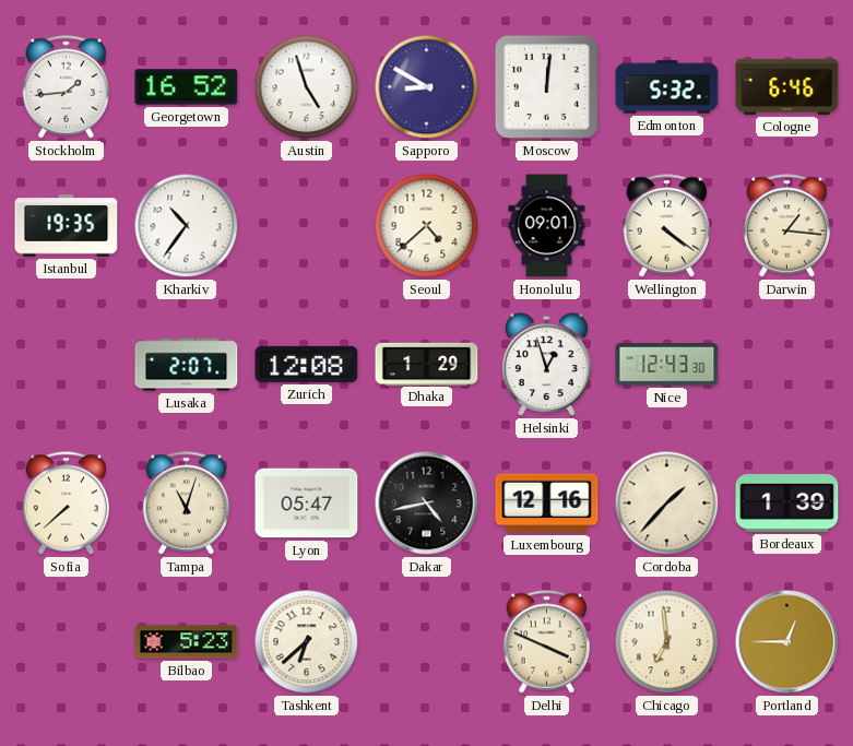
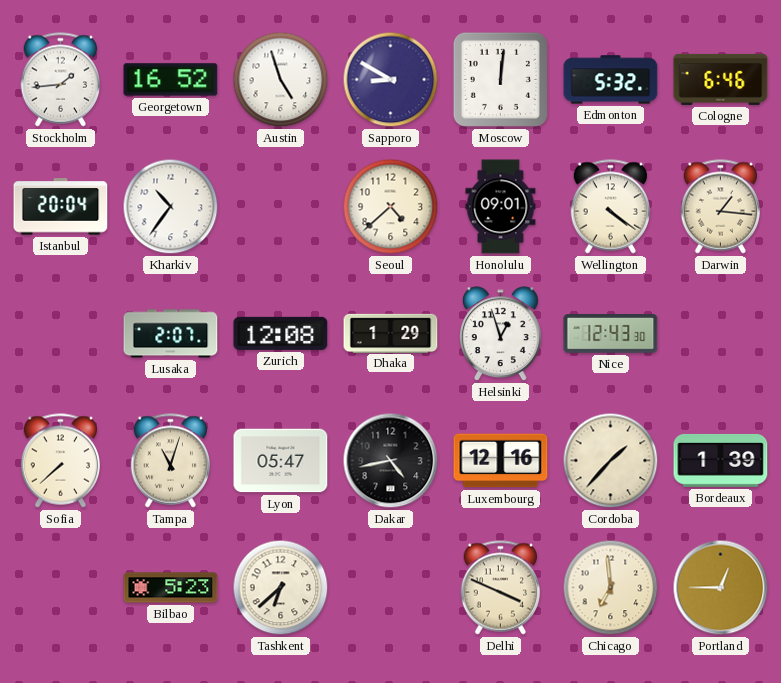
Istanbul: 19:35 -> 20:04 (61, 207)
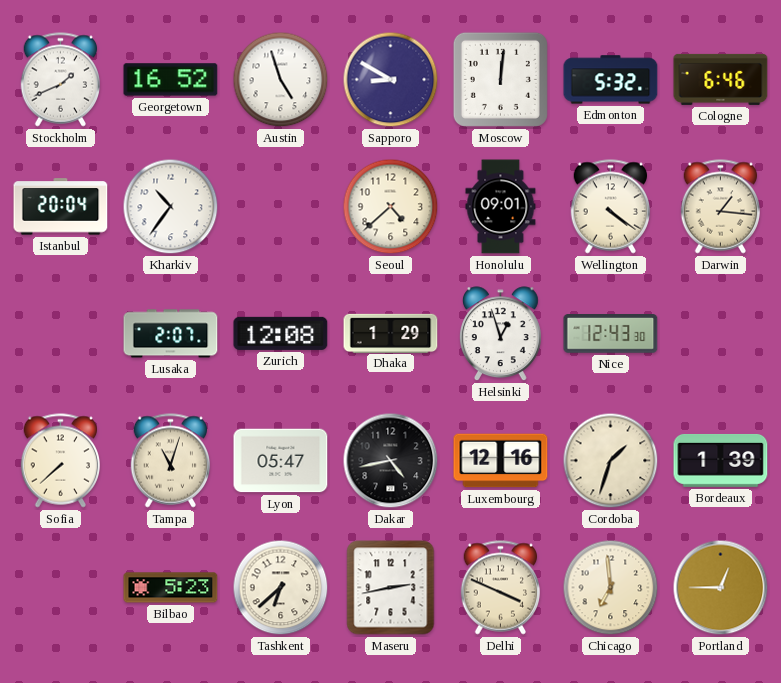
Stockholm: 1:44 -> 1:41 (61, 80)
Cordoba: 1:37 -> 1:33 (611, 461)
Maseru: none -> 2:43 (391, 588)
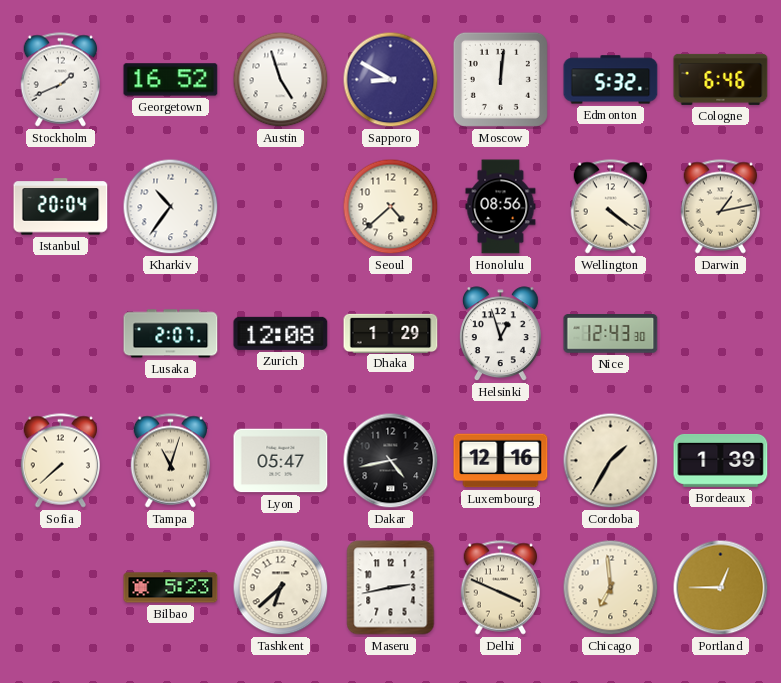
Honolulu: 09:01 -> 08:56 (501, 207)
Darwin: 1:16 -> 1:13 (721, 207)
Cordoba: 1:33 -> 1:35 (611, 461)
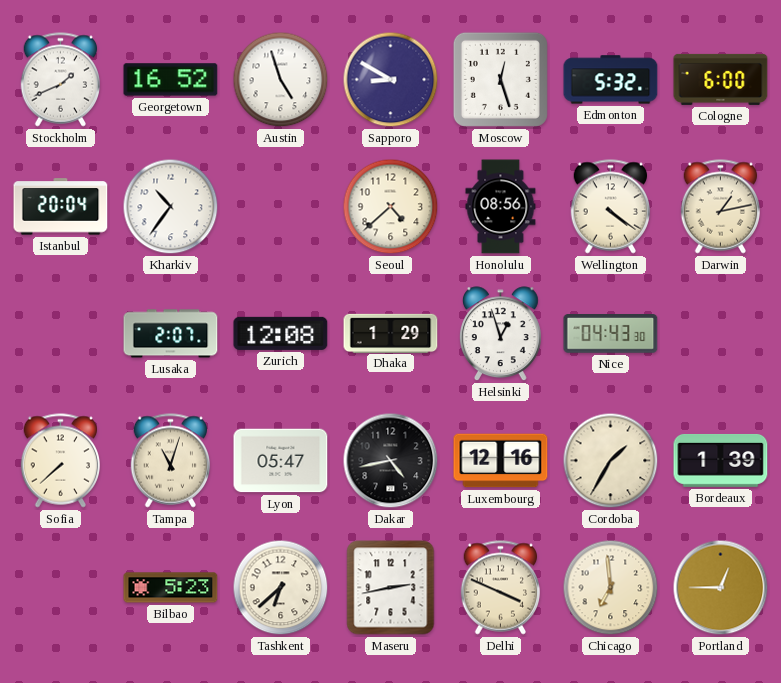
Moscow: 12:01 -> 12:27 (500, 79)
Cologne: 6:46 -> 6:00 (721, 79)
Nice: 12:43 -> 04:43 (611, 334)
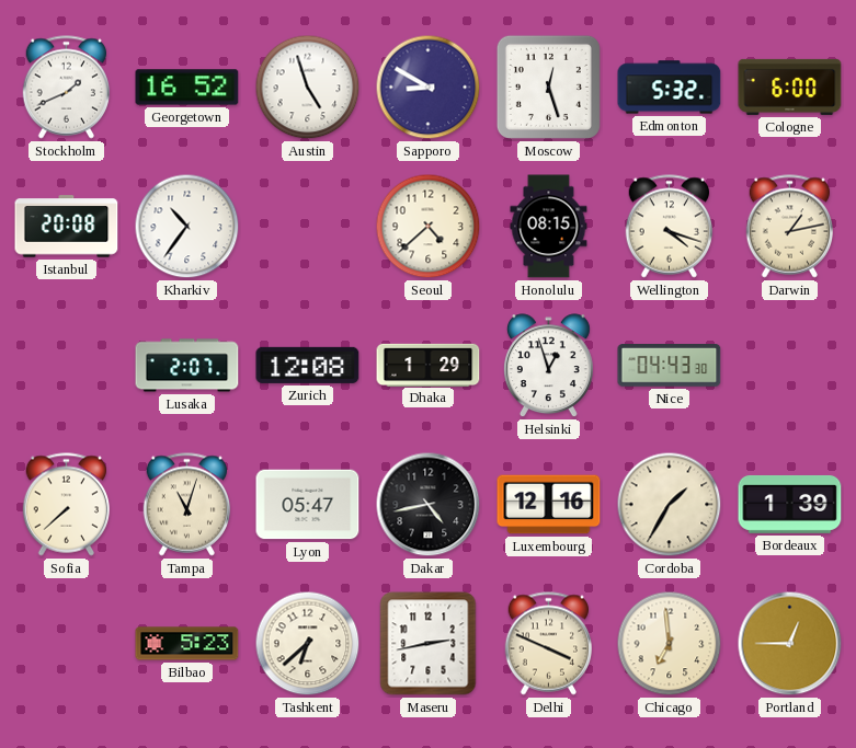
Istanbul: 20:04 -> 20:08 (67, 227)
Honolulu: 08:56 -> 08:15 (549, 227)
Wellington: 4:21 -> 4:18 (670, 227)
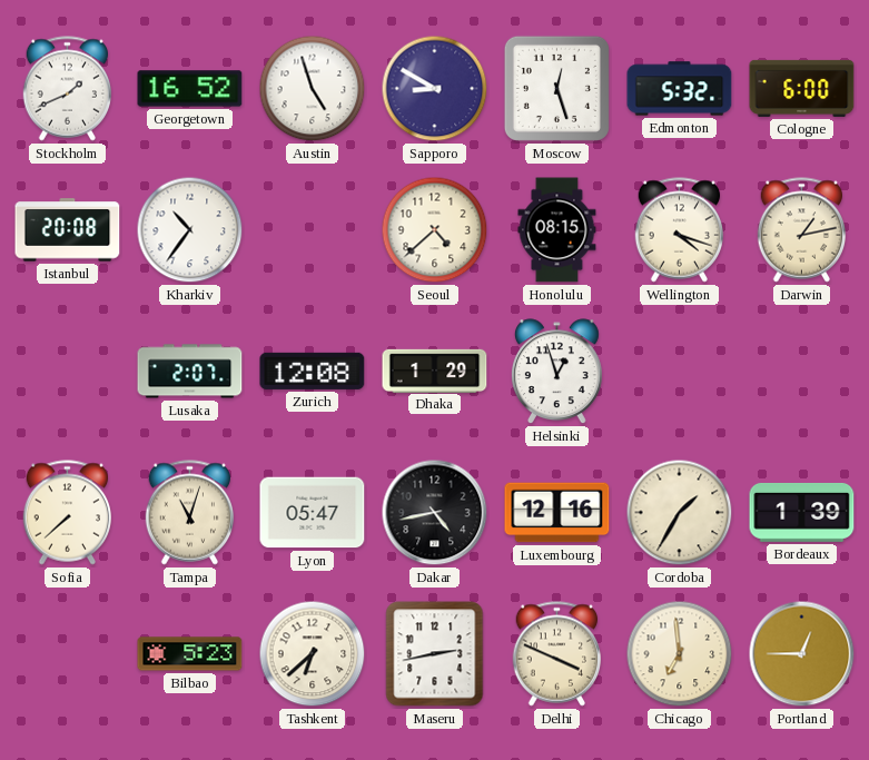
Nice: 04:43 -> none (670, 366)
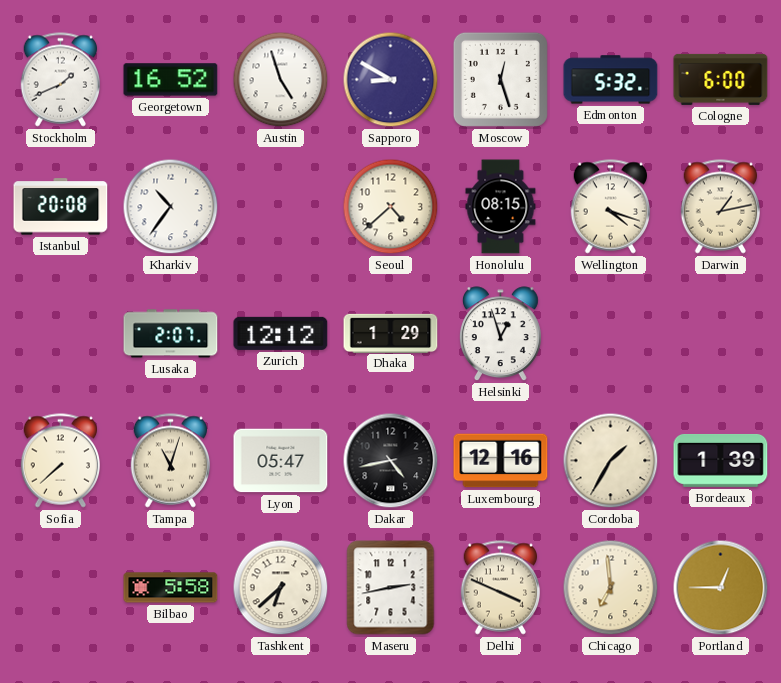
Zurich: 12:08 -> 12:12 (281, 333)
Bilbao: 5:23 -> 5:58 (171, 588)
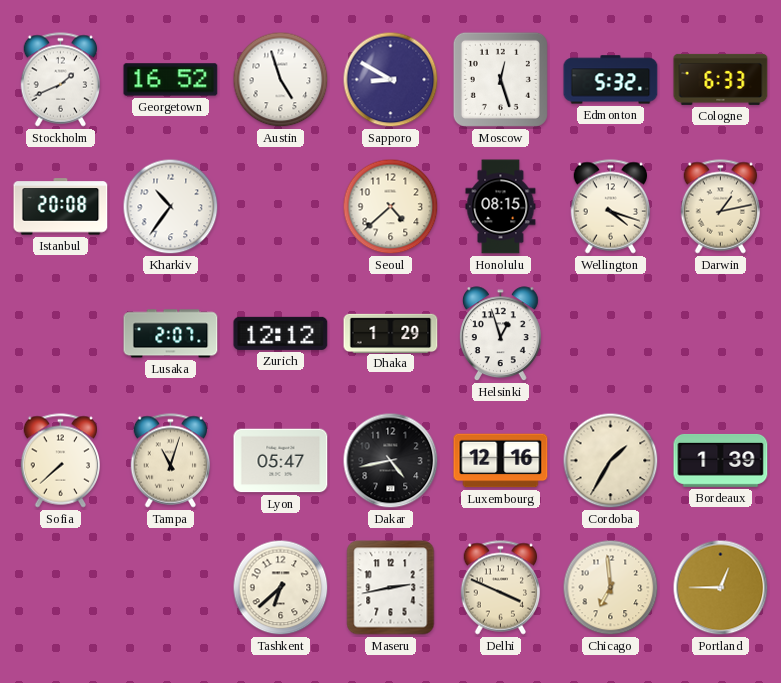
Cologne: 6:00 -> 6:33 (721, 79)
Bilbao: 5:58 -> none (171, 588)
